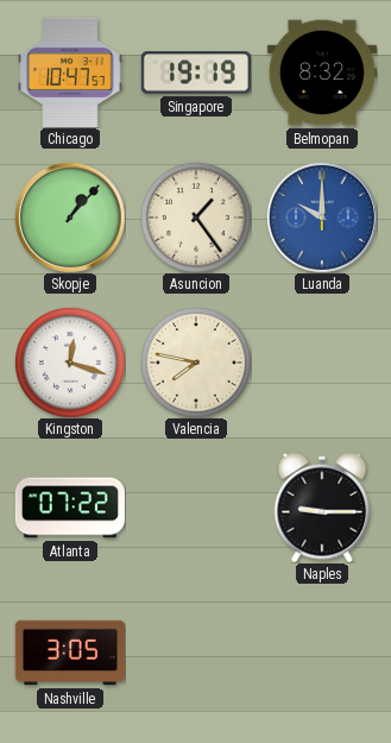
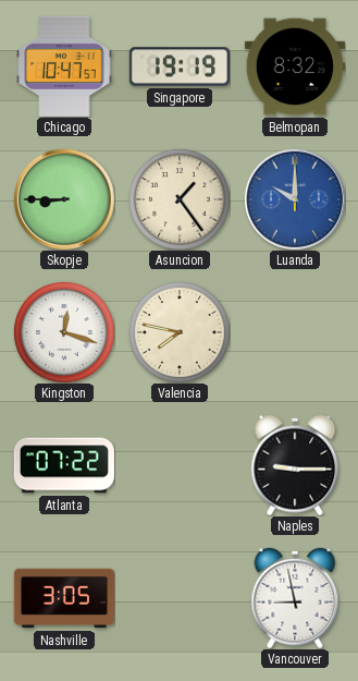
Skopje: 1:07 -> 8:45 (64, 199)
Vancouver: none -> 8:58 (295, 598)
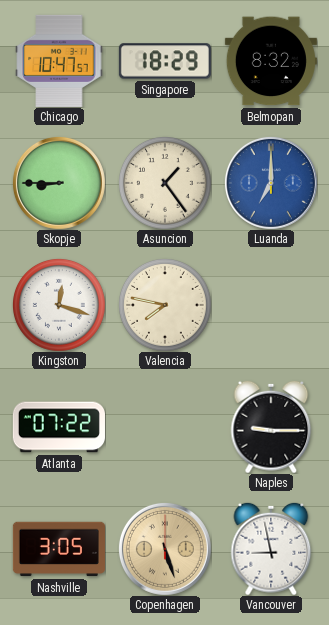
Singapore: 19:19 -> 18:29 (165, 61)
Luanda: 10:00 -> 7:00 (271, 183)
Copenhagen: none -> 5:27 (165, 549)
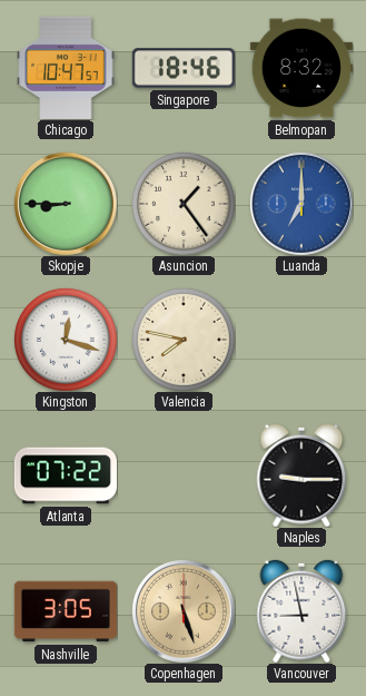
Singapore: 18:29 -> 18:46 (184, 68)
